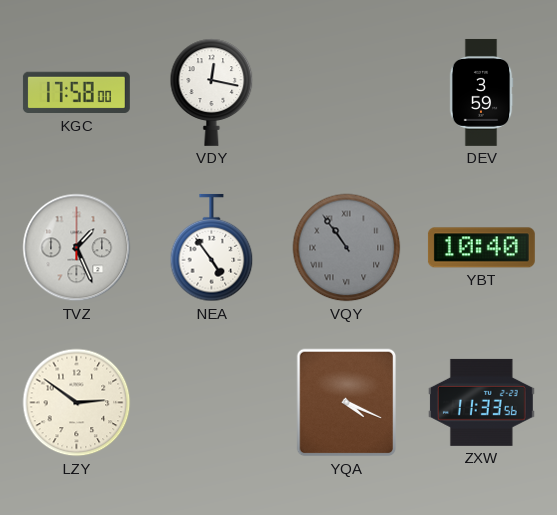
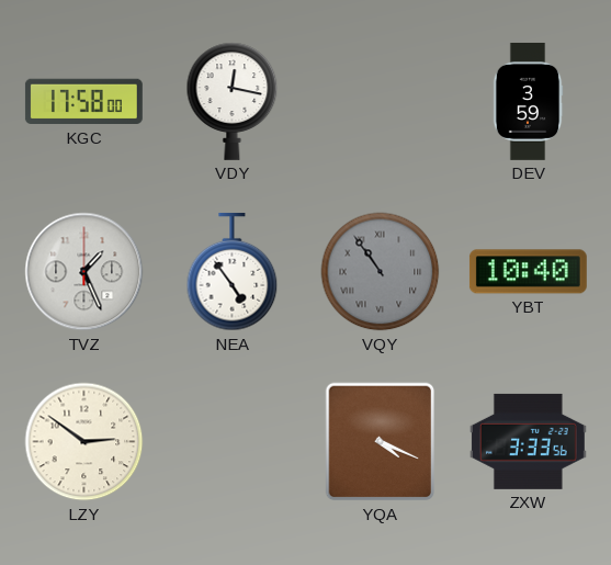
ZXW: 11:33 -> 3:33 (528, 441)
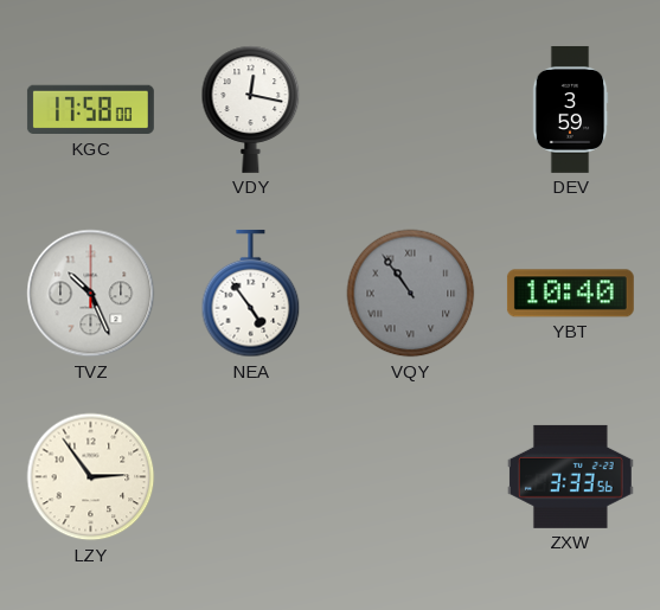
TVZ: 1:26 -> 10:26 (91, 294)
LZY: 2:51 -> 2:54 (91, 477)
YQA: 4:19 -> none (381, 442)
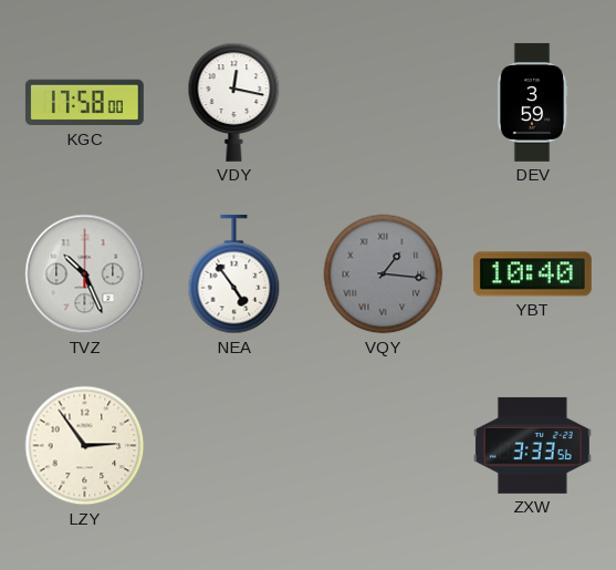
VQY: 10:54 -> 1:16 (384, 274)
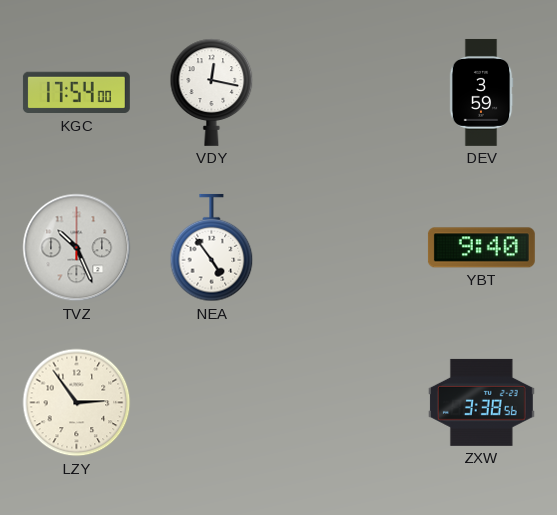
KGC: 17:58 -> 17:54 (76, 93)
VQY: 1:16 -> none (384, 274)
YBT: 10:40 -> 9:40 (481, 248)
ZXW: 3:33 -> 3:38 (481, 402)
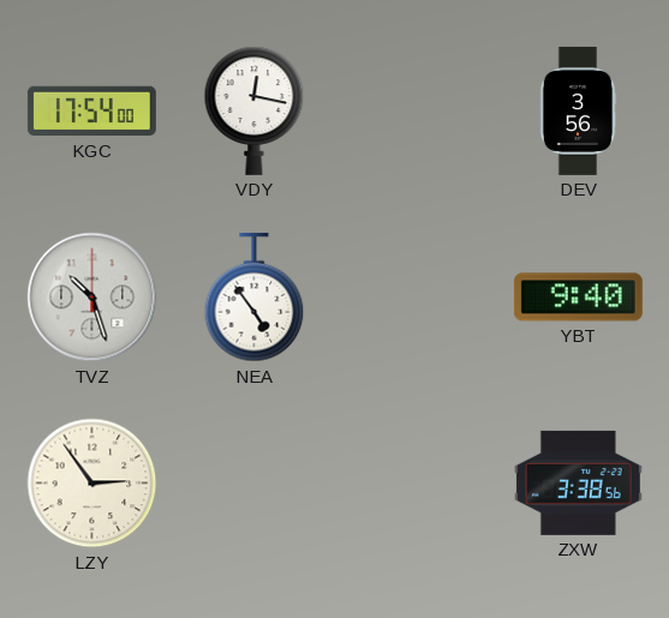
DEV: 3:59 -> 3:56 (578, 110)
TVZ: 10:26 -> 10:27 (92, 298)
